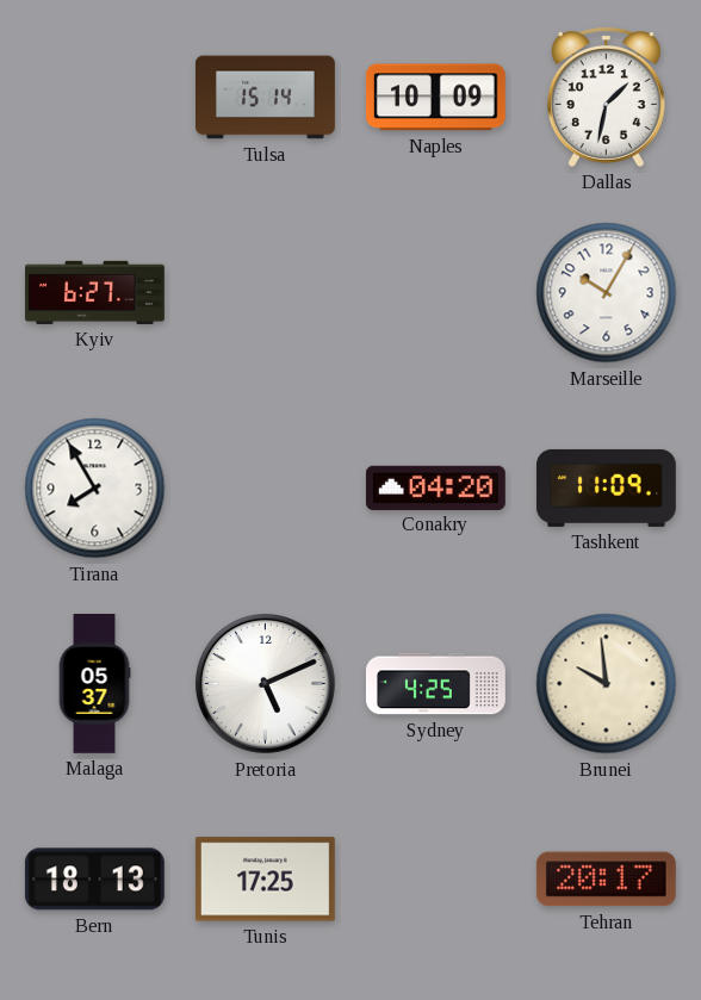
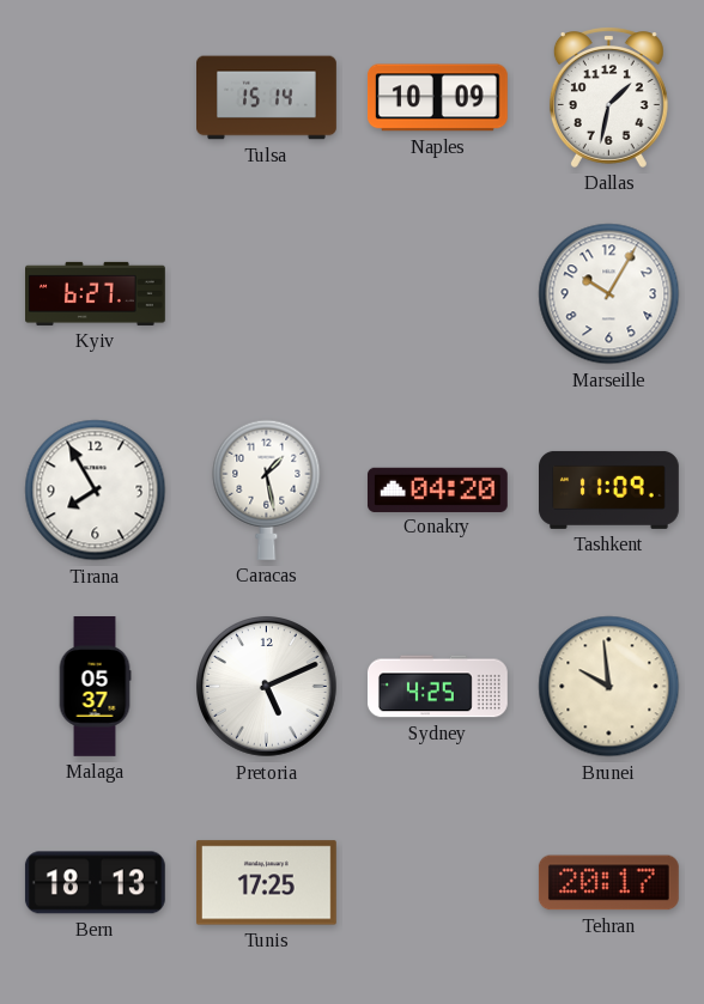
Caracas: none -> 1:28 (267, 489)
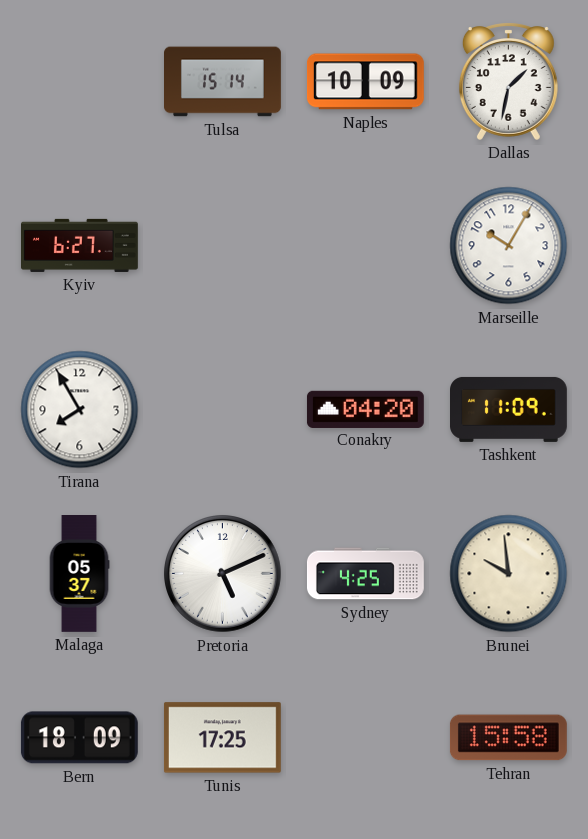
Caracas: 1:28 -> none (267, 489)
Bern: 18:13 -> 18:09 (79, 738)
Tehran: 20:17 -> 15:58 (508, 738)
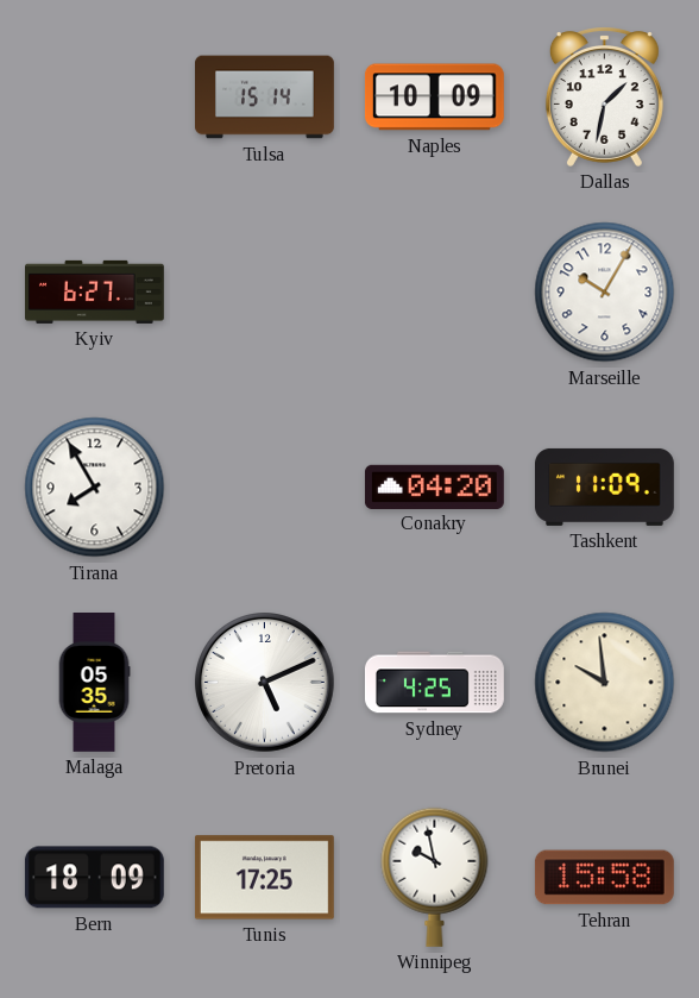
Malaga: 05:37 -> 05:35 (94, 683)
Winnipeg: none -> 9:58 (435, 877)
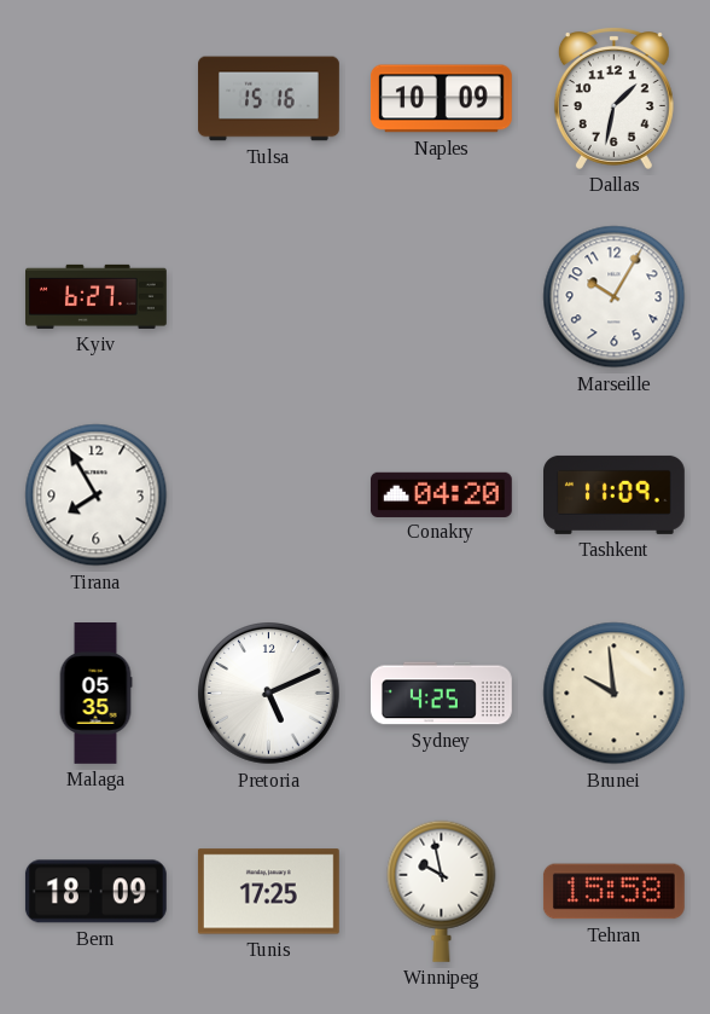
Tulsa: 15:14 -> 15:16 (269, 99)
